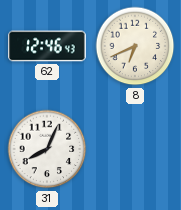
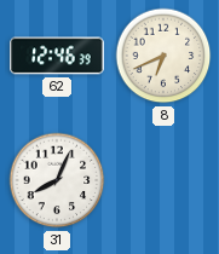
62: 12:46:43 -> 12:46:39 (57, 56)
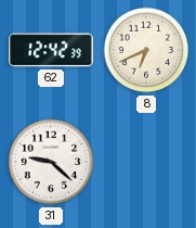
62: 12:46 -> 12:42 (51, 50)
31: 8:04 -> 9:22 (51, 162)
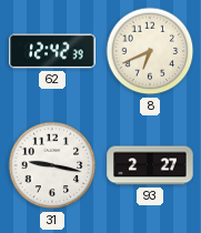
31: 9:22 -> 9:17 (52, 165)
93: none -> 2:27 (150, 165)
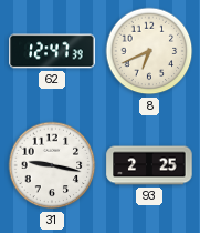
62: 12:42 -> 12:47 (52, 51)
93: 2:27 -> 2:25 (149, 165)
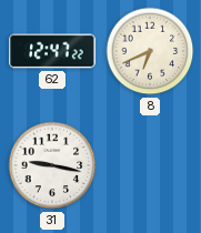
62: 12:47:39 -> 12:47:22 (52, 51)
93: 2:25 -> none (149, 165)
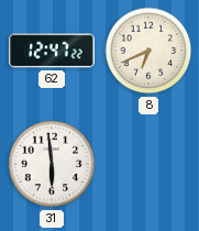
31: 9:17 -> 5:59 (52, 164)
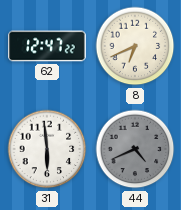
44: none -> 4:41 (135, 149)
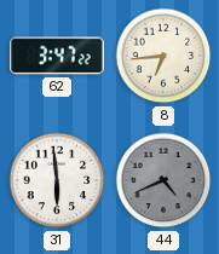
62: 12:47 -> 3:47 (57, 56)
8: 6:41 -> 6:44 (163, 56)
